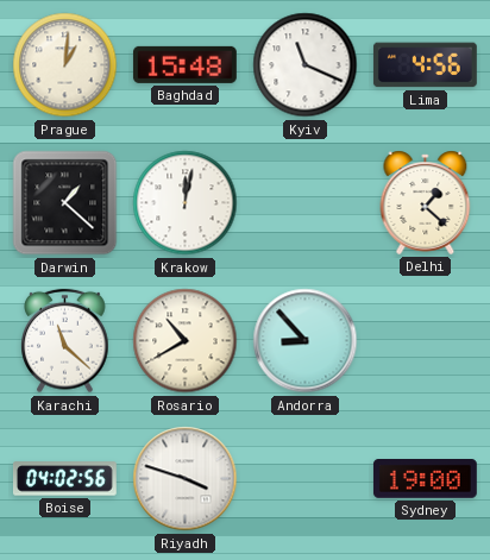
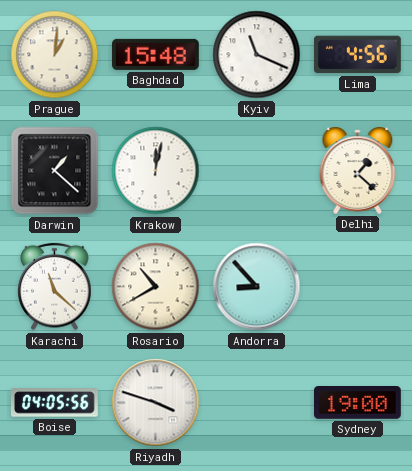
Boise: 04:02 -> 04:05 (54, 403)
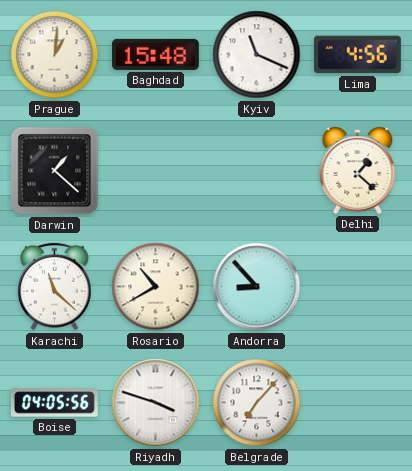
Krakow: 12:02 -> none (156, 171)
Belgrade: none -> 7:07 (257, 403)
Sydney: 19:00 -> none (357, 403)
